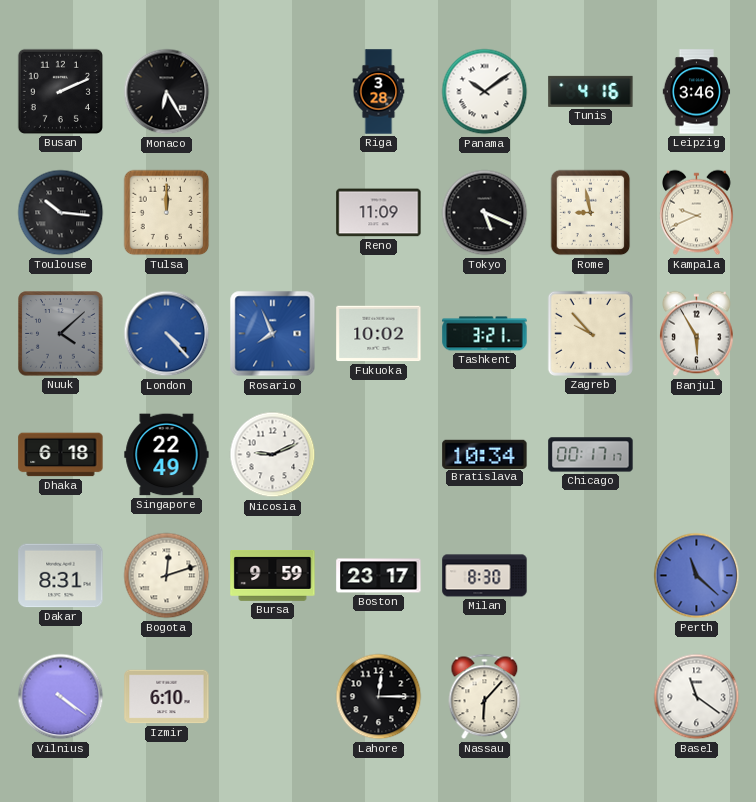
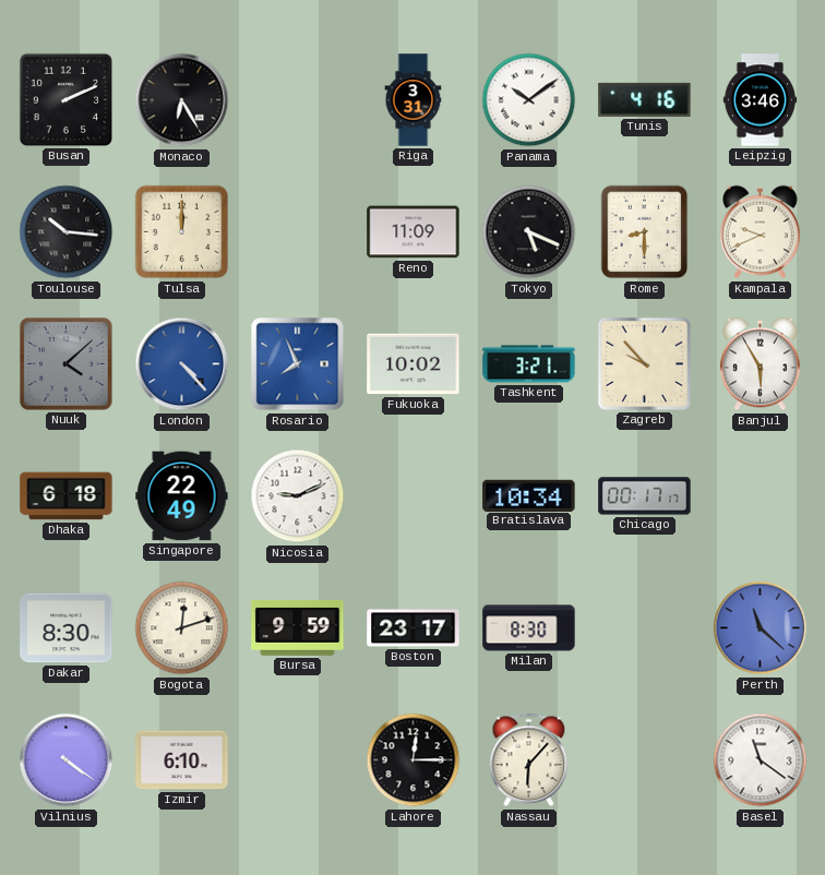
Riga: 3:28 -> 3:31 (414, 100)
Rome: 8:58 -> 8:30 (645, 232)
Dakar: 8:31 -> 8:30 (67, 628)
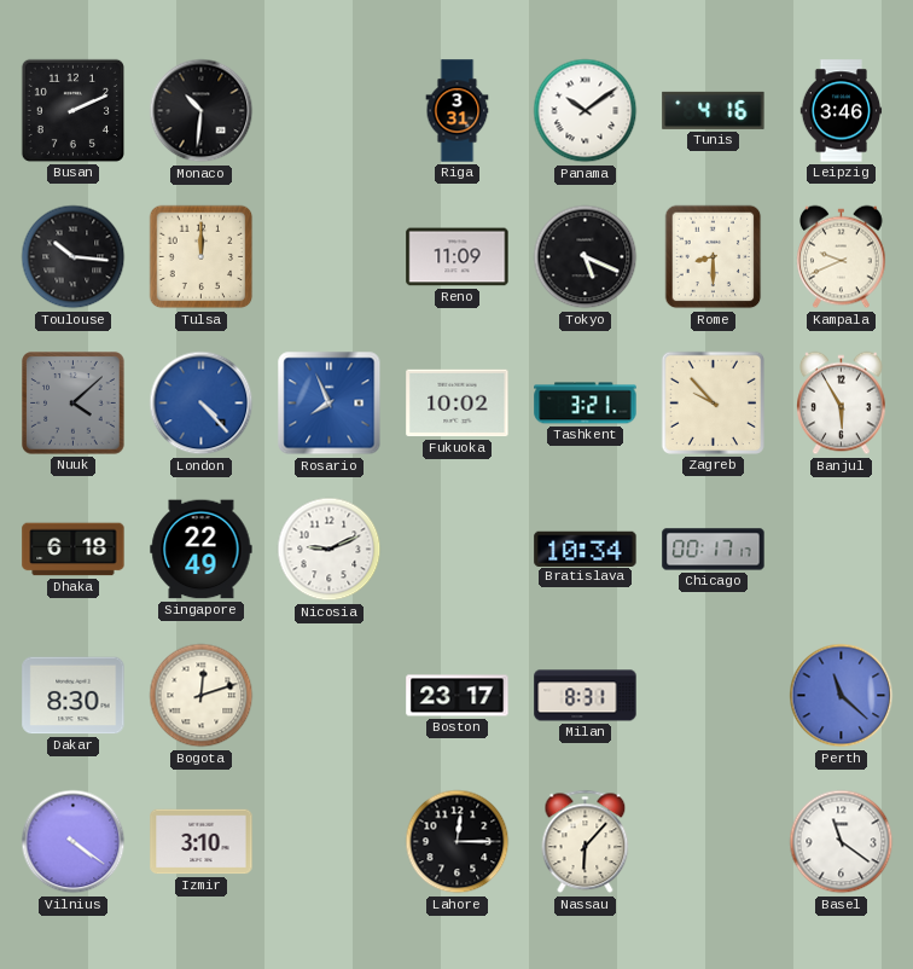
Monaco: 6:25 -> 10:31 (202, 111)
Bursa: 9:59 -> none (298, 628)
Milan: 8:30 -> 8:31 (586, 696)
Izmir: 6:10 -> 3:10 (202, 842)
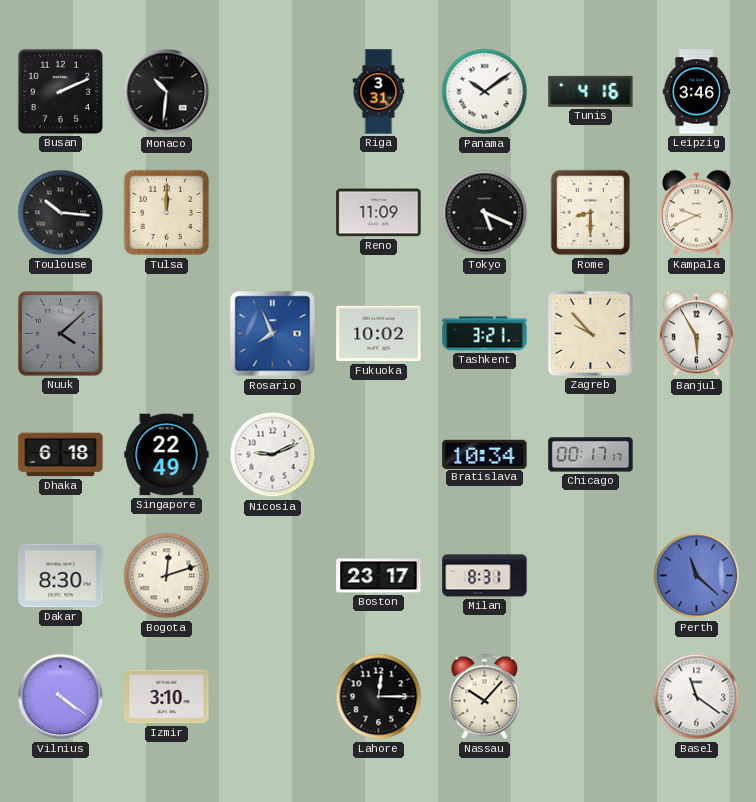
London: 4:23 -> none (202, 404)
Nassau: 6:07 -> 10:07 (485, 697)
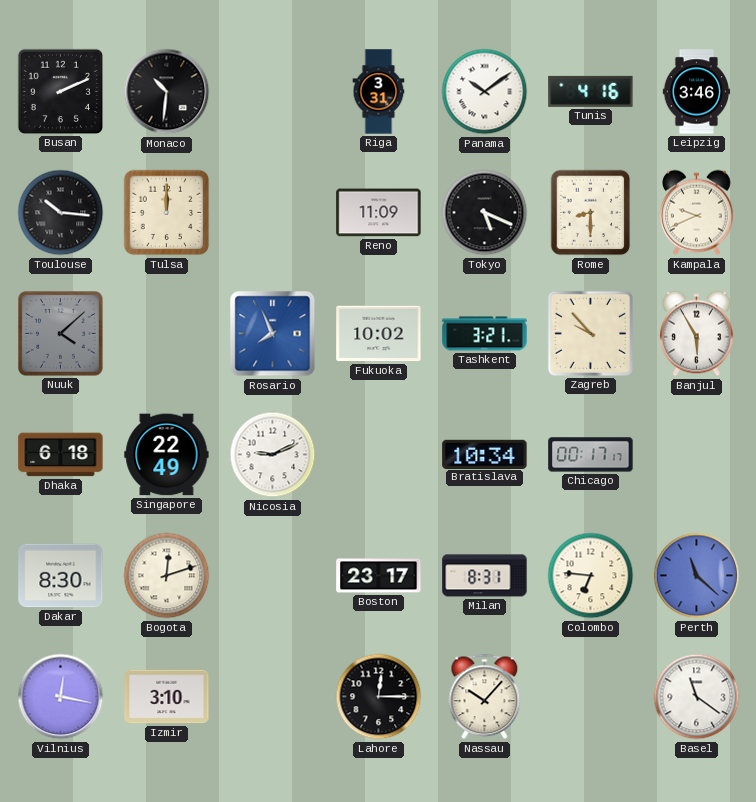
Colombo: none -> 6:46 (591, 576)
Vilnius: 4:21 -> 12:17 (61, 697)
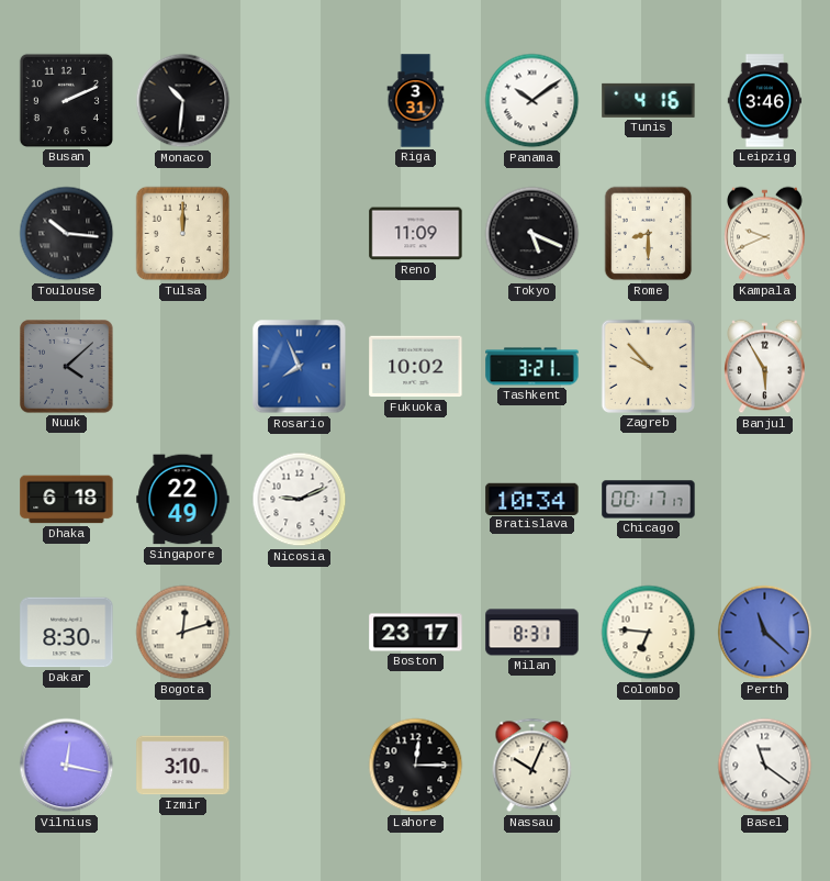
Nassau: 10:07 -> 10:04 (532, 766)
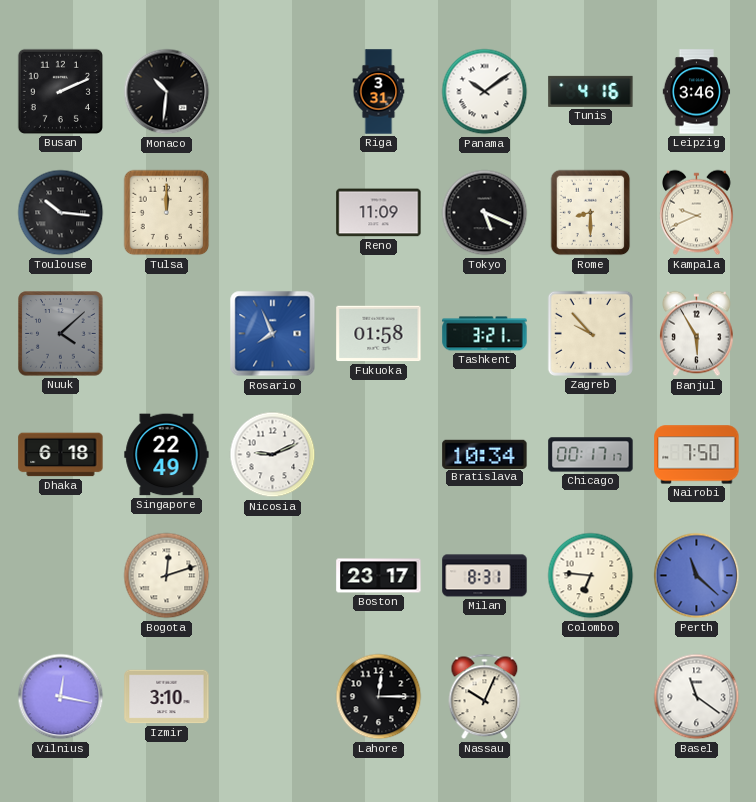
Fukuoka: 10:02 -> 01:58 (379, 334)
Nairobi: none -> 7:50 (697, 455)
Dakar: 8:30 -> none (67, 633)
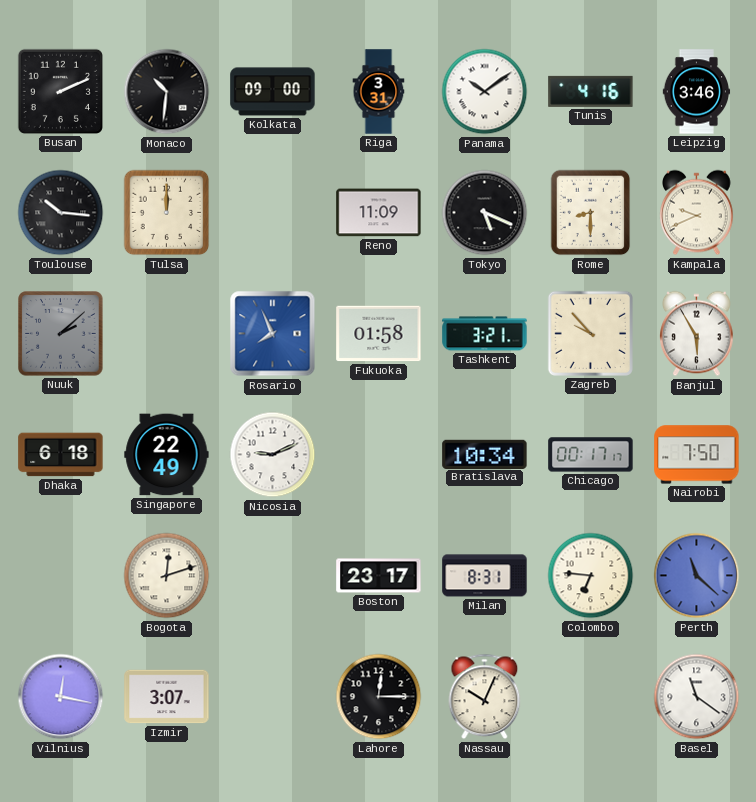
Kolkata: none -> 09:00 (273, 92)
Nuuk: 4:08 -> 2:08 (61, 334)
Izmir: 3:10 -> 3:07 (167, 697)
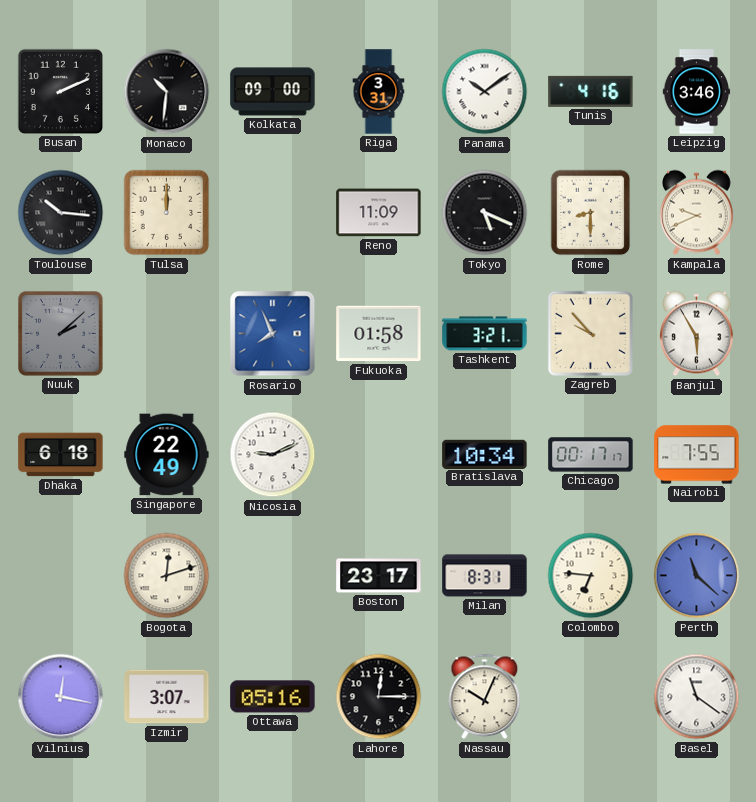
Nairobi: 7:50 -> 7:55 (697, 455)
Ottawa: none -> 05:16 (273, 697)
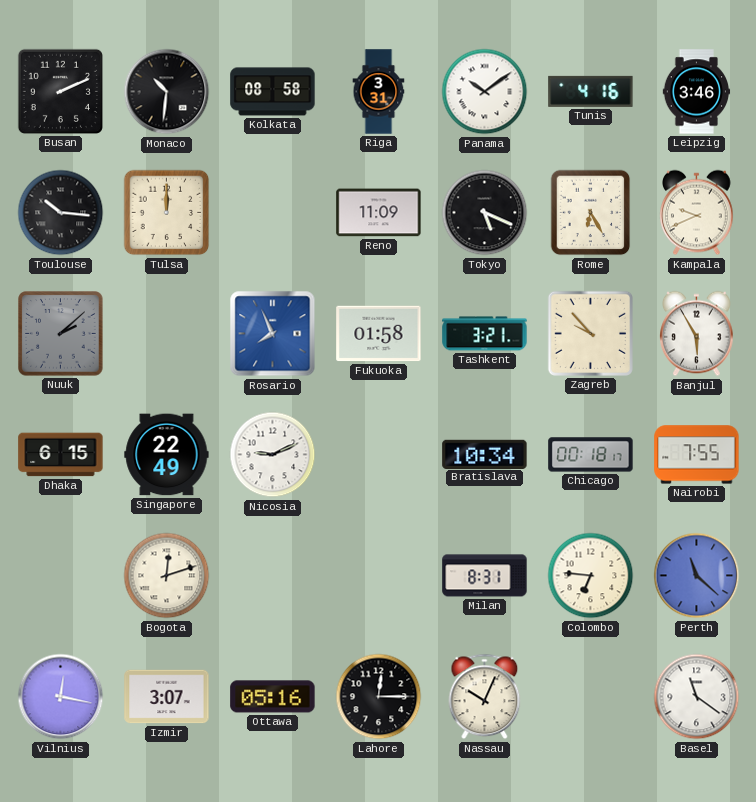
Kolkata: 09:00 -> 08:58 (273, 92)
Rome: 8:30 -> 6:25 (591, 213)
Dhaka: 6:18 -> 6:15 (61, 455)
Chicago: 00:17 -> 00:18 (591, 455)
Boston: 23:17 -> none (379, 576)
